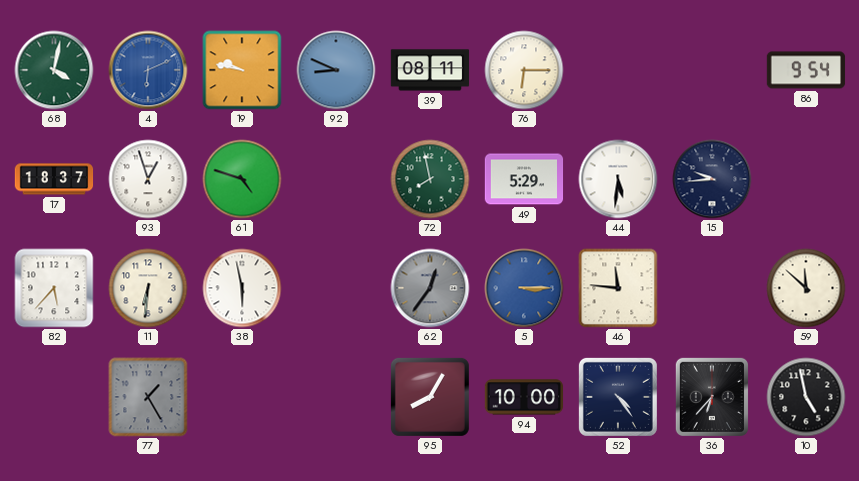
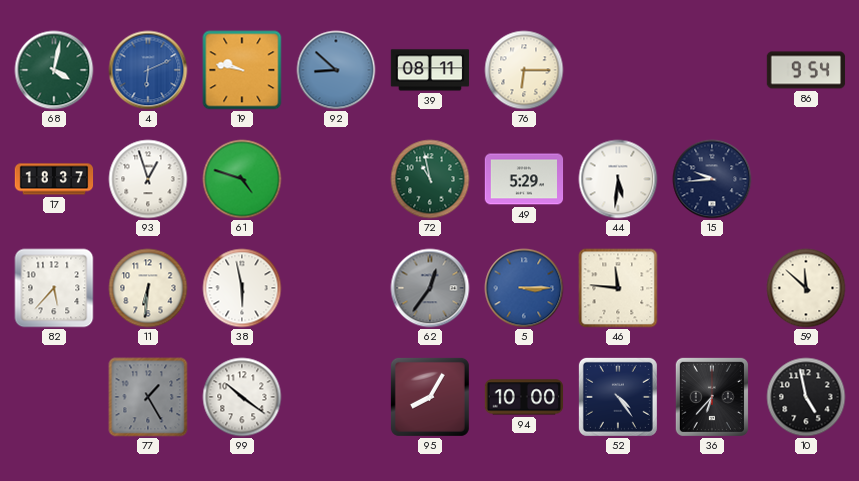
92: 8:49 -> 8:52 (336, 70)
72: 7:58 -> 10:58 (430, 179)
99: none -> 10:21 (242, 397)
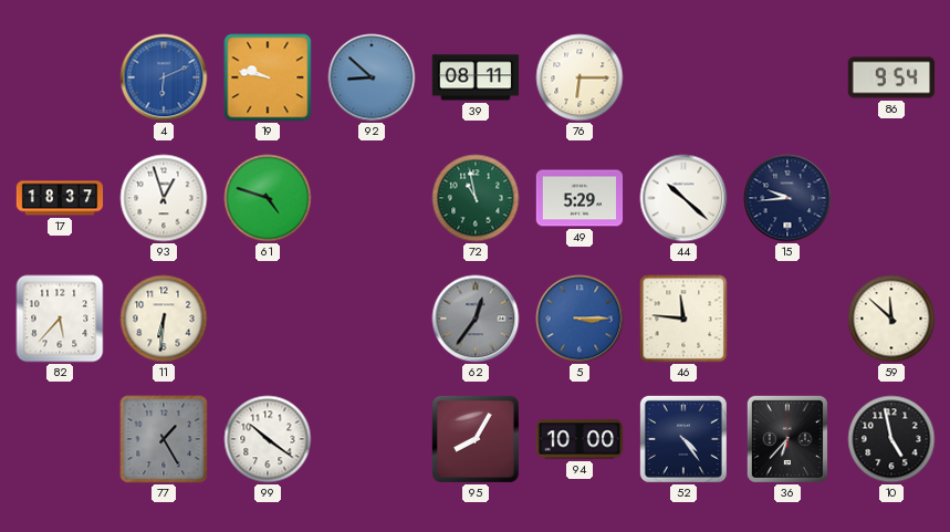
68: 4:02 -> none (54, 70)
44: 5:31 -> 10:22 (683, 198)
38: 5:58 -> none (242, 288)
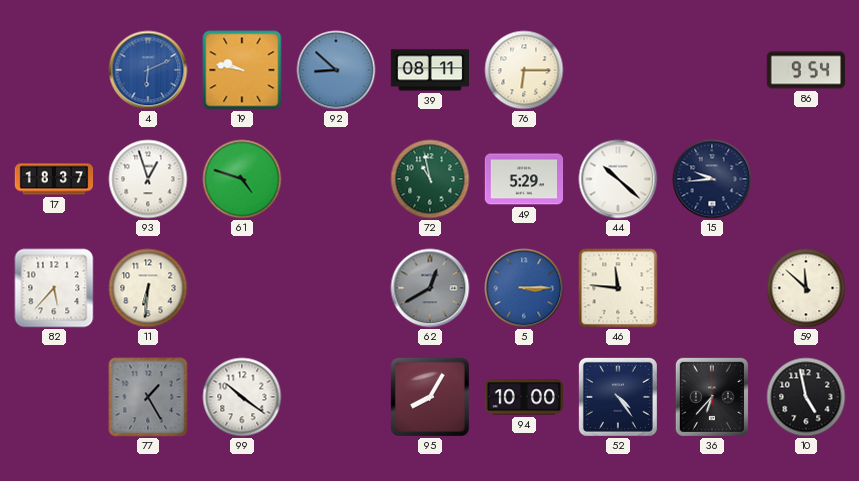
62: 12:36 -> 12:40 (430, 288)
